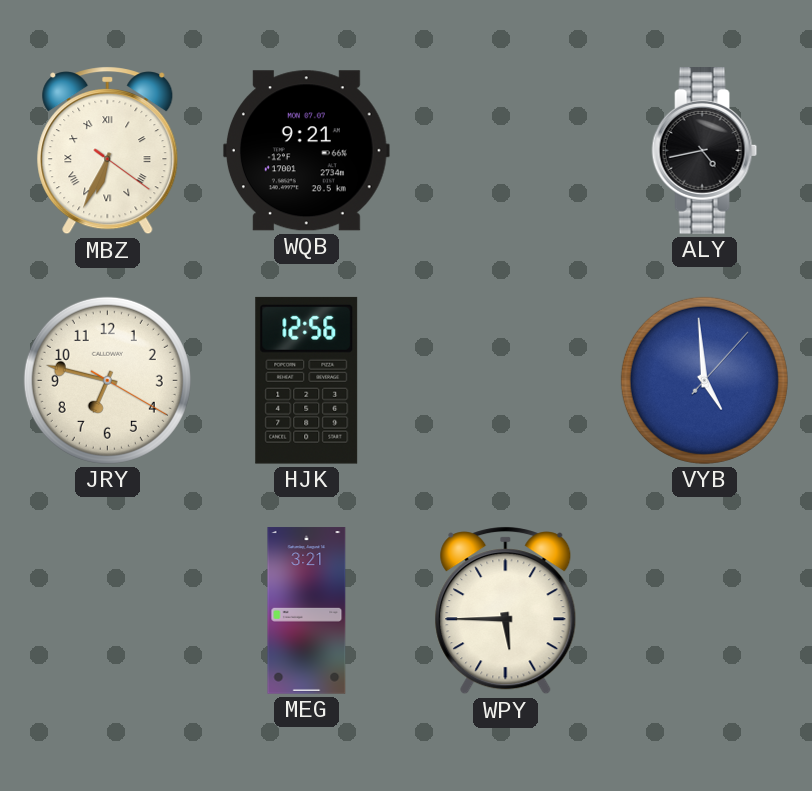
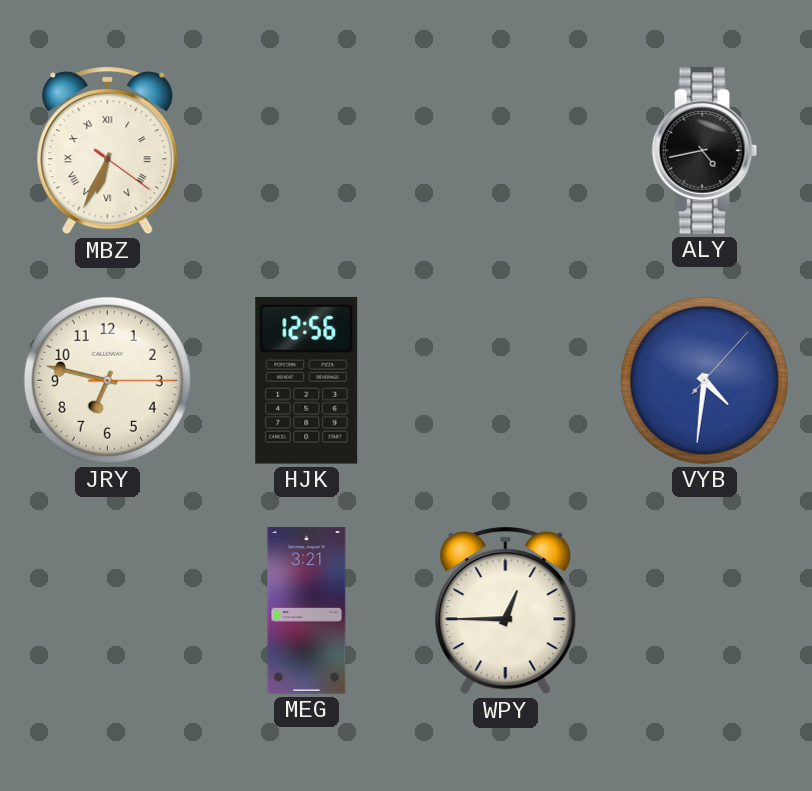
WQB: 9:21 -> none (306, 151)
JRY: 6:47:20 -> 6:47:15 (107, 380)
VYB: 4:59 -> 4:31 (704, 380)
WPY: 5:45 -> 12:45 (506, 611)
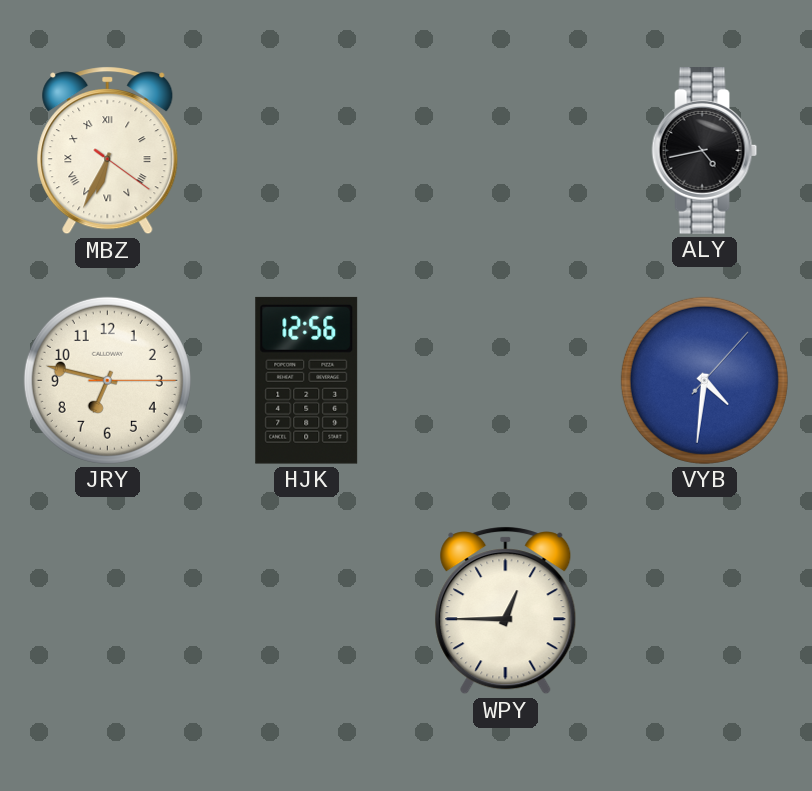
MEG: 3:21 -> none (307, 611)
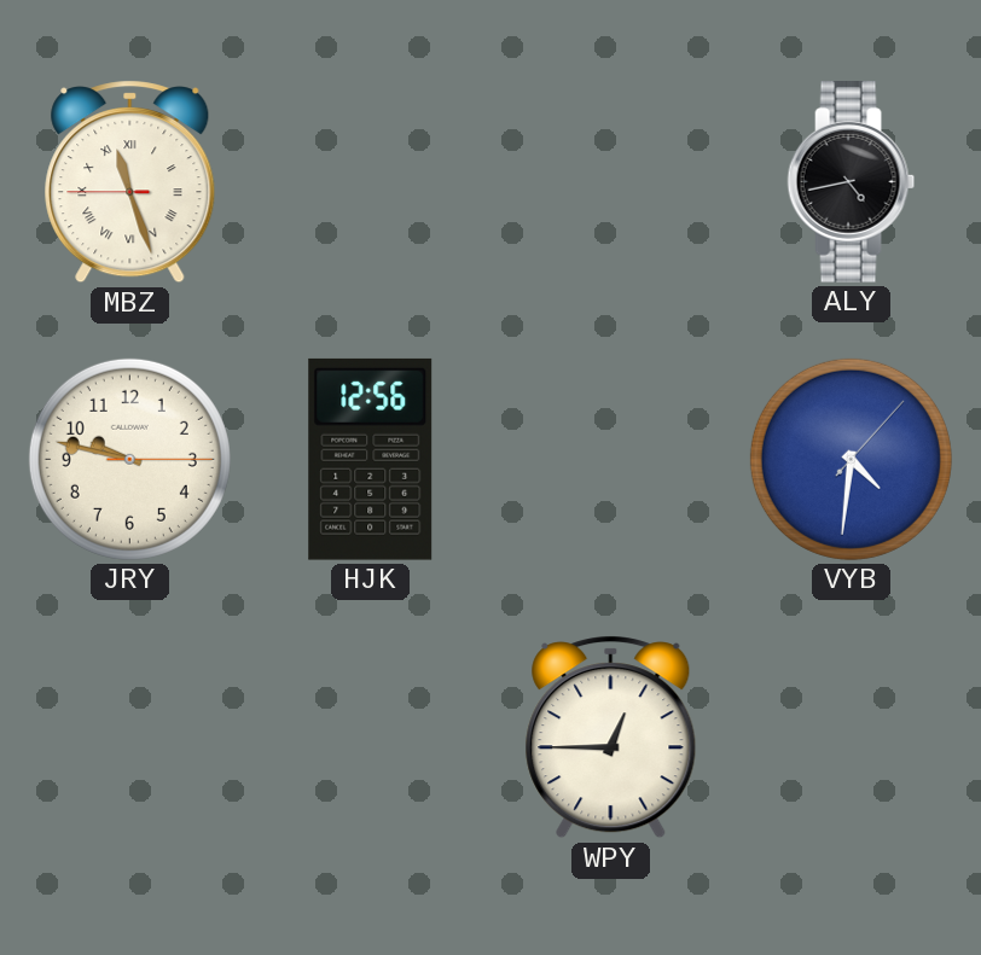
MBZ: 6:34 -> 11:26 (130, 182)
JRY: 6:47 -> 9:47 (129, 459)
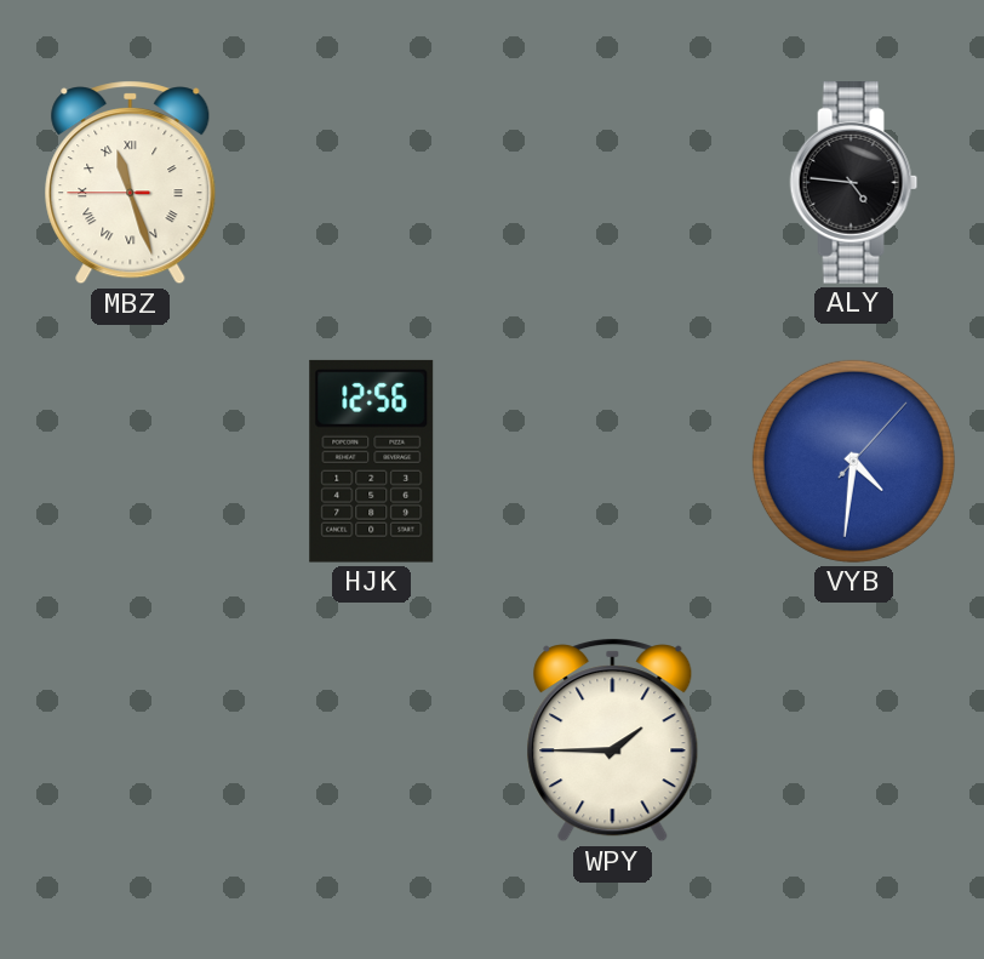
ALY: 4:43 -> 4:46 (854, 183)
JRY: 9:47 -> none (129, 459)
WPY: 12:45 -> 1:45 (613, 741)
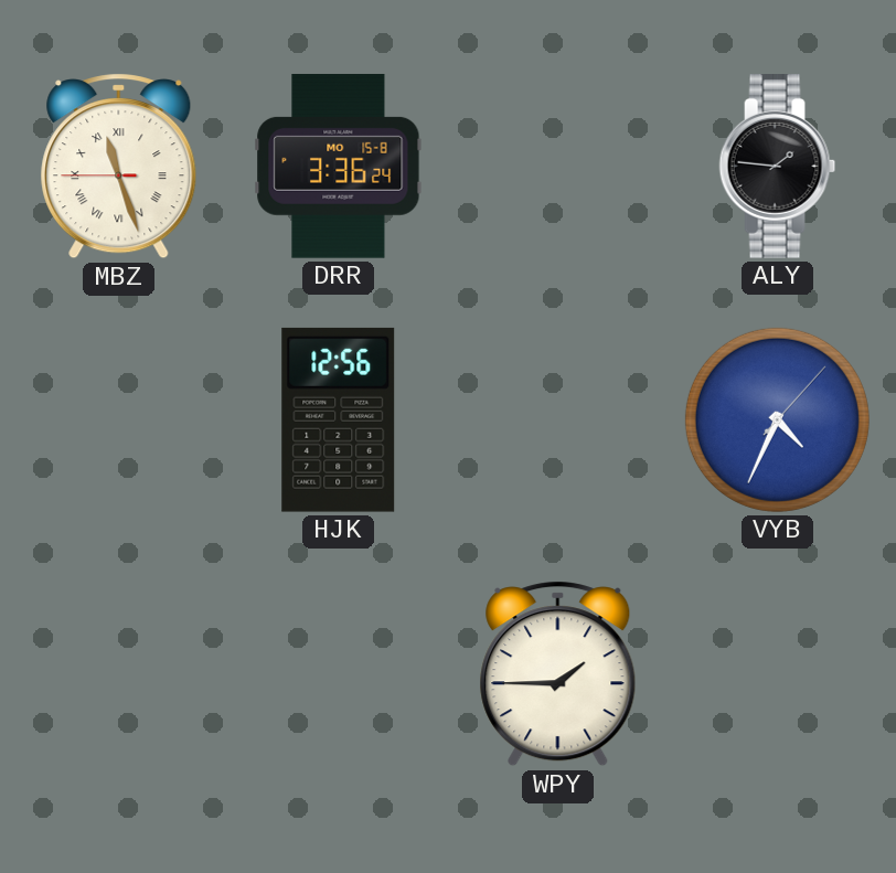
DRR: none -> 3:36 (339, 166)
ALY: 4:46 -> 1:46 (778, 167)
VYB: 4:31 -> 4:34 (777, 419)
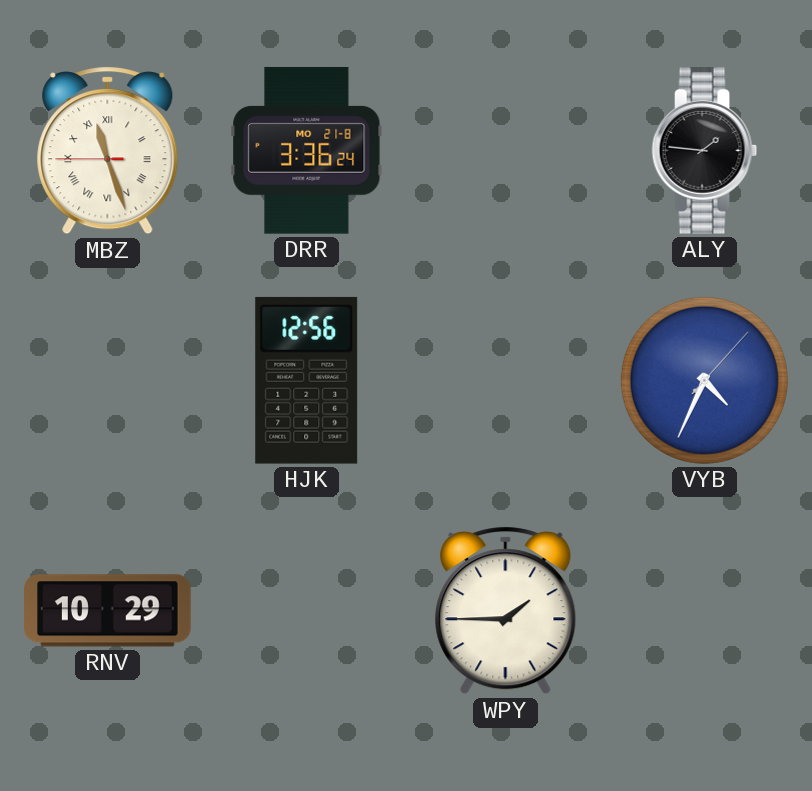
DRR date: MO 15-8 -> MO 21-8 (307, 150)
RNV: none -> 10:29 (108, 611)
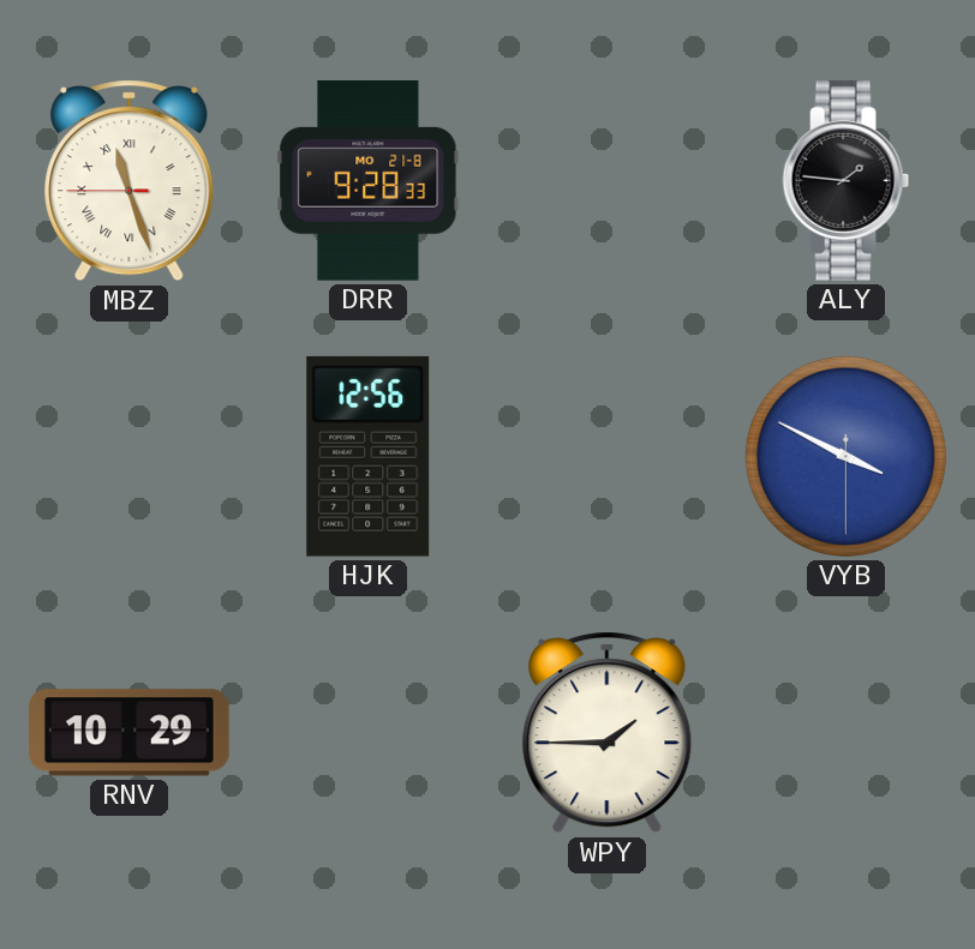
DRR: 3:36 -> 9:28 (369, 180)
VYB: 4:34 -> 3:49 (845, 456)
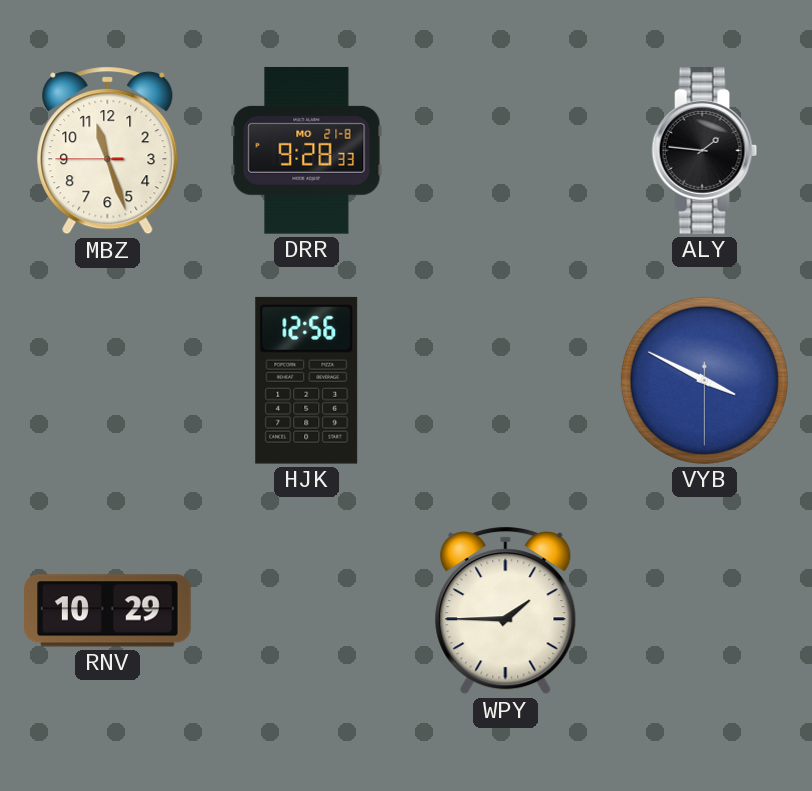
MBZ numerals: Roman -> Arabic (108, 151)
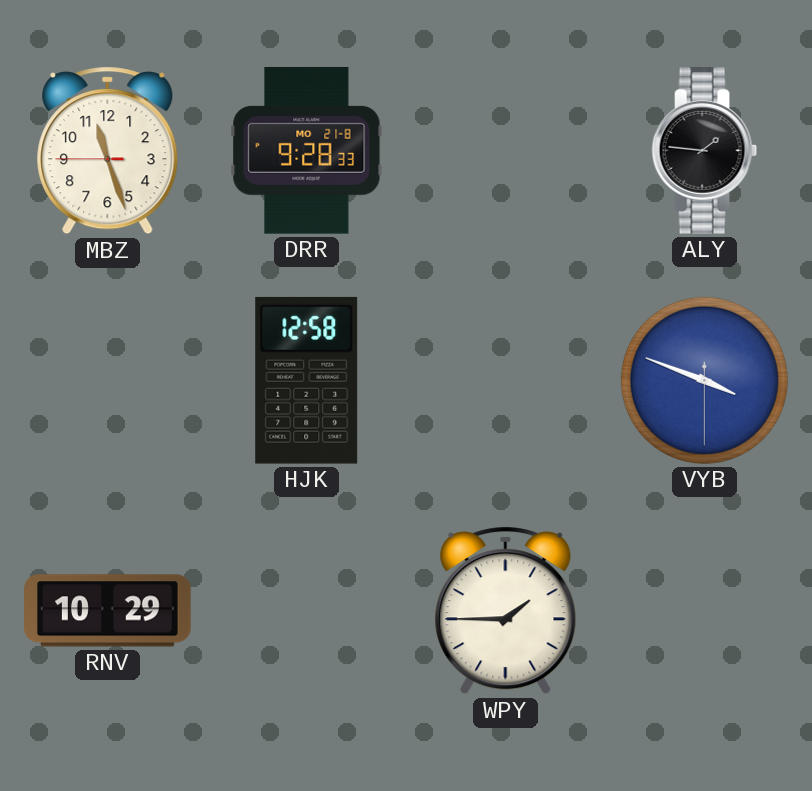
HJK: 12:56 -> 12:58 (307, 380)
VYB: 3:49 -> 3:48 (704, 380)
